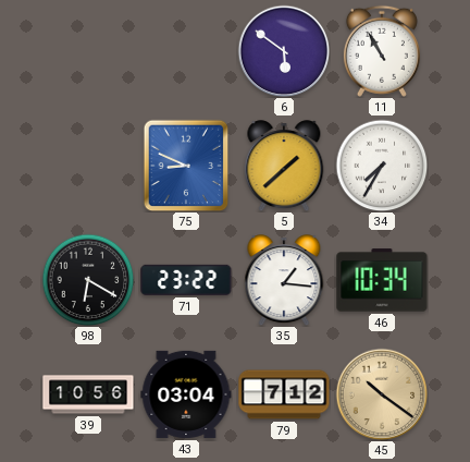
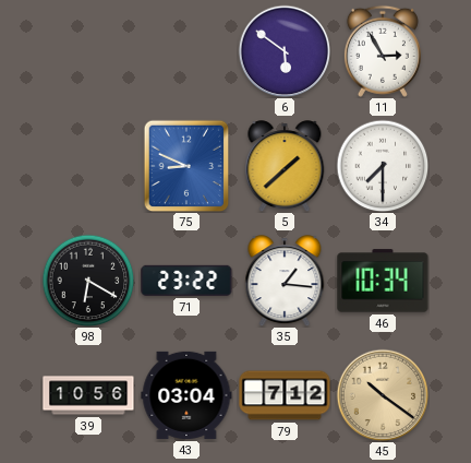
11: 10:55 -> 2:55 (383, 51)
34: 7:35 -> 7:30 (383, 166)
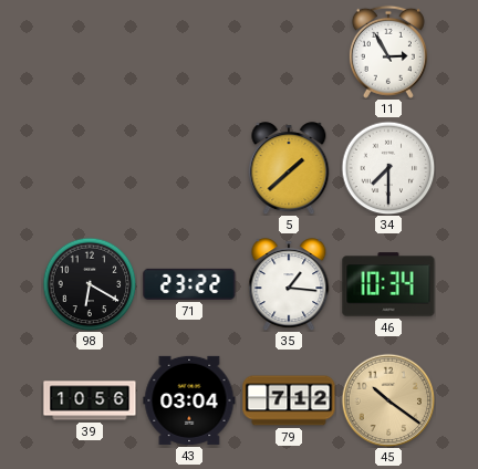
6: 5:51 -> none (285, 51)
75: 8:49 -> none (186, 166)
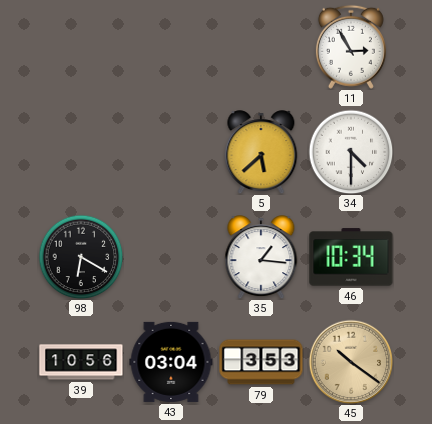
5: 1:38 -> 5:38 (261, 152)
34: 7:30 -> 4:30 (351, 152)
71: 23:22 -> none (189, 284)
79: 7:12 -> 3:53 (261, 362)
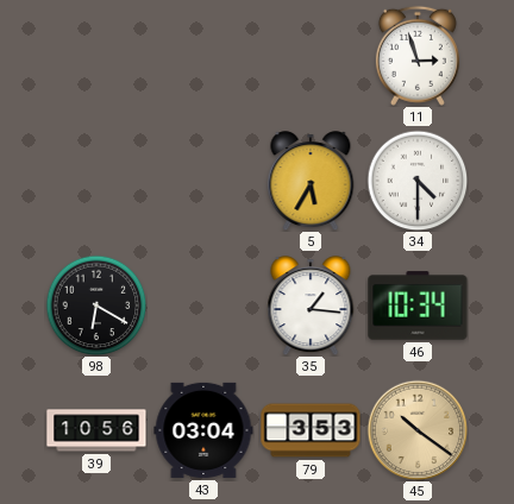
11: 2:55 -> 2:57 (418, 56)
5: 5:38 -> 5:35 (311, 181)
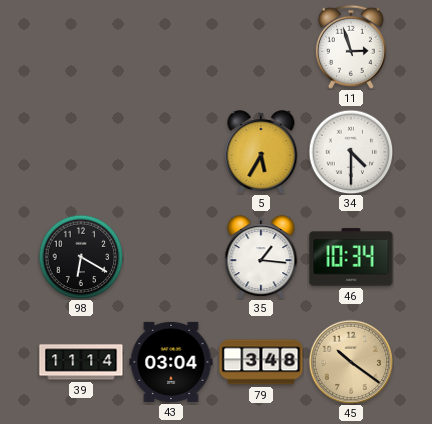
39: 10:56 -> 11:14 (81, 362)
79: 3:53 -> 3:48 (261, 362)
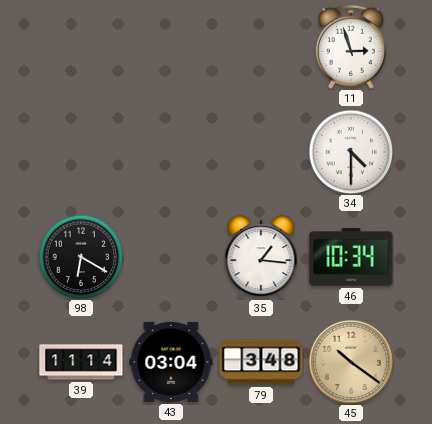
5: 5:35 -> none (261, 152)
